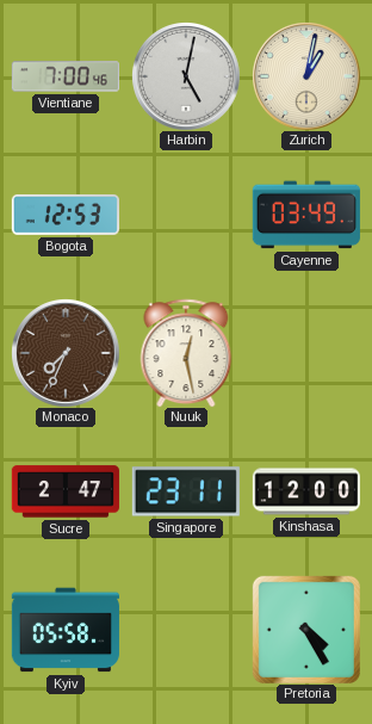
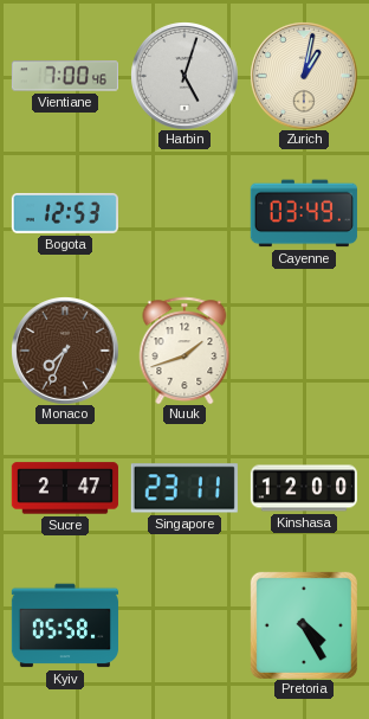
Harbin: 5:02 -> 5:03 (184, 76)
Nuuk: 12:28 -> 1:42 (184, 351)
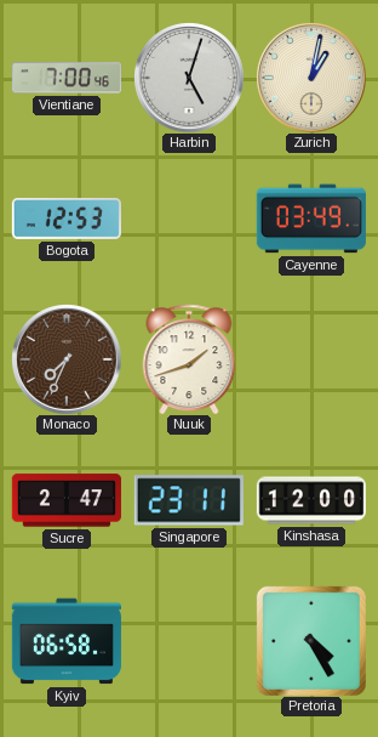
Kyiv: 05:58 -> 06:58 (65, 641)
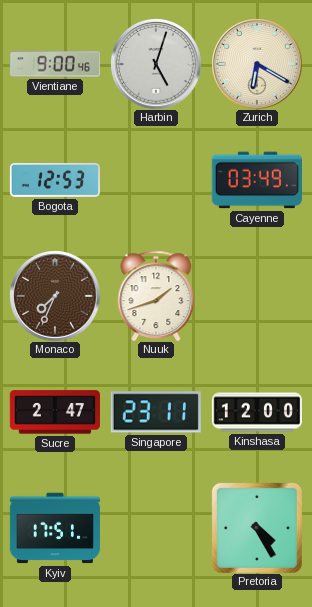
Vientiane: 7:00 -> 9:00 (55, 64)
Zurich: 1:02 -> 6:20 (257, 64)
Kyiv: 06:58 -> 17:51 (54, 528)
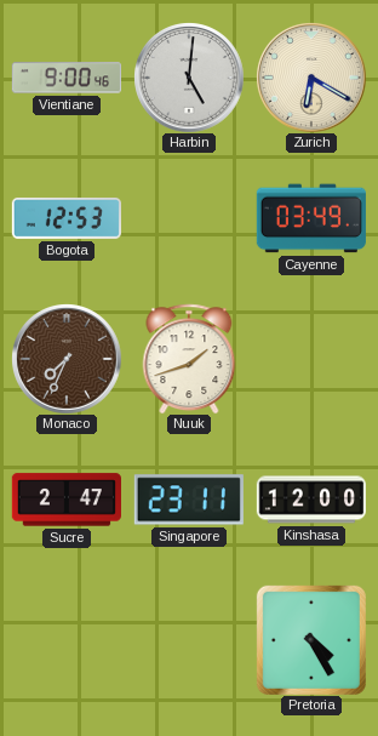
Harbin: 5:03 -> 5:01 (189, 78)
Kyiv: 17:51 -> none (54, 528)
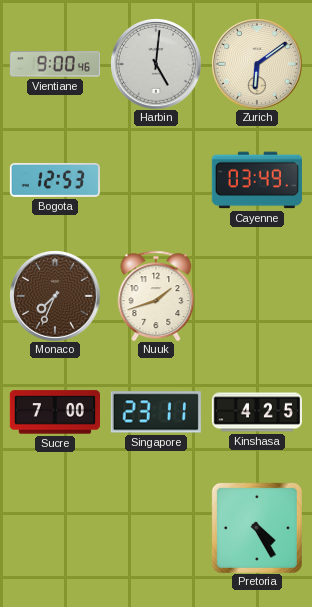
Zurich: 6:20 -> 6:09 (257, 64)
Sucre: 2:47 -> 7:00 (55, 412)
Kinshasa: 12:00 -> 4:25 (256, 412)
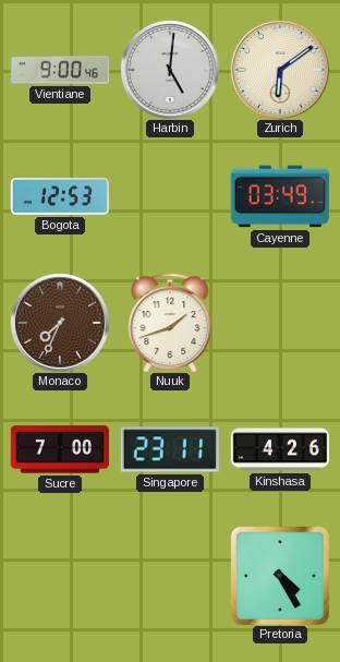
Kinshasa: 4:25 -> 4:26 (279, 449)
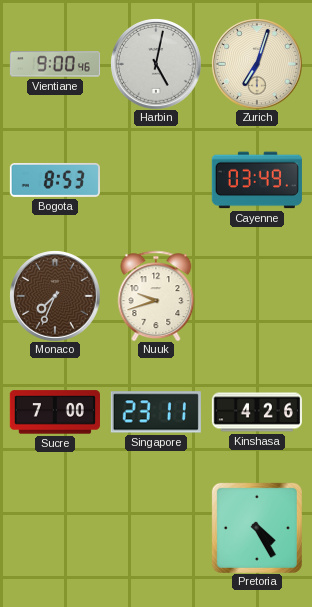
Harbin: 5:01 -> 5:02 (156, 64)
Zurich: 6:09 -> 7:03 (257, 64)
Bogota: 12:53 -> 8:53 (55, 180)
Nuuk: 1:42 -> 9:42 (156, 296)
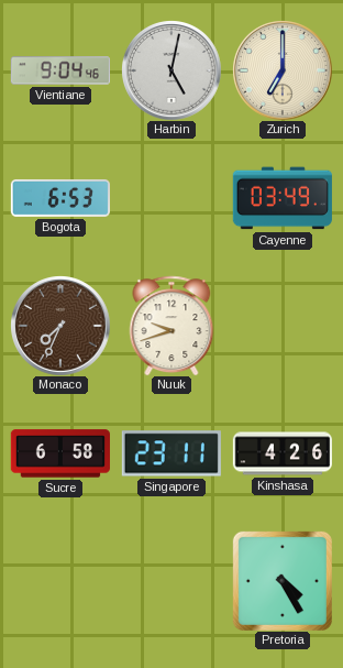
Vientiane: 9:00 -> 9:04 (60, 70)
Zurich: 7:03 -> 7:00 (283, 70)
Bogota: 8:53 -> 6:53 (60, 198)
Sucre: 7:00 -> 6:58 (60, 453)
